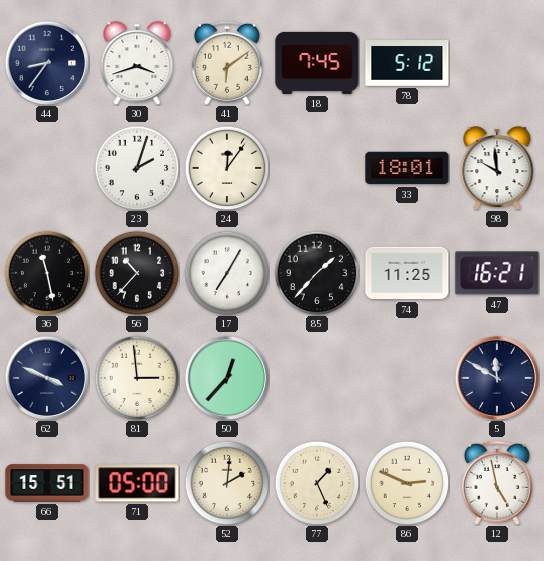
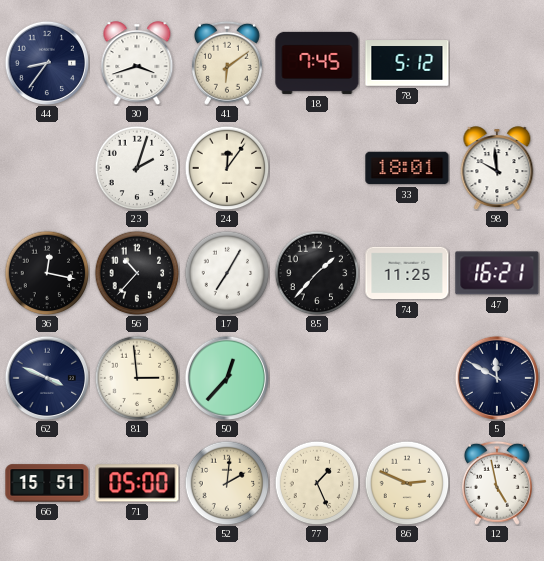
36: 11:28 -> 12:17 (47, 273)
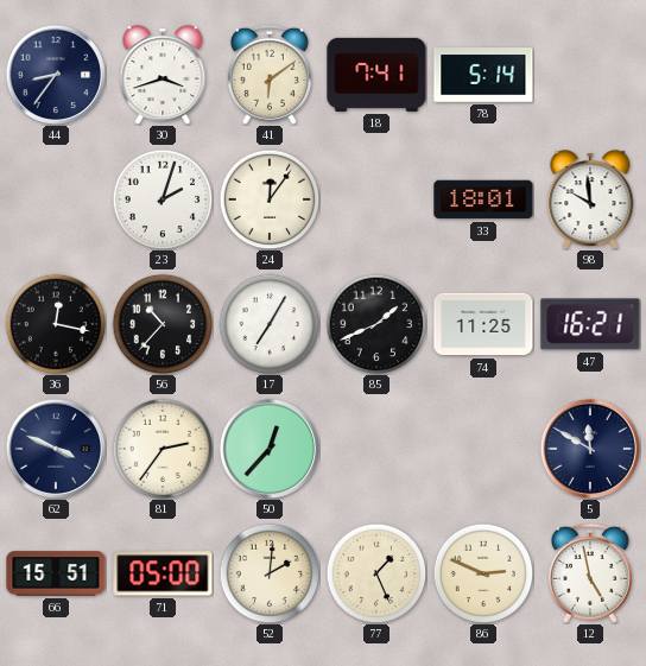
18: 7:45 -> 7:41 (376, 75)
78: 5:12 -> 5:14 (483, 75)
85: 1:37 -> 1:41 (376, 324)
81: 2:59 -> 2:36 (163, 449)
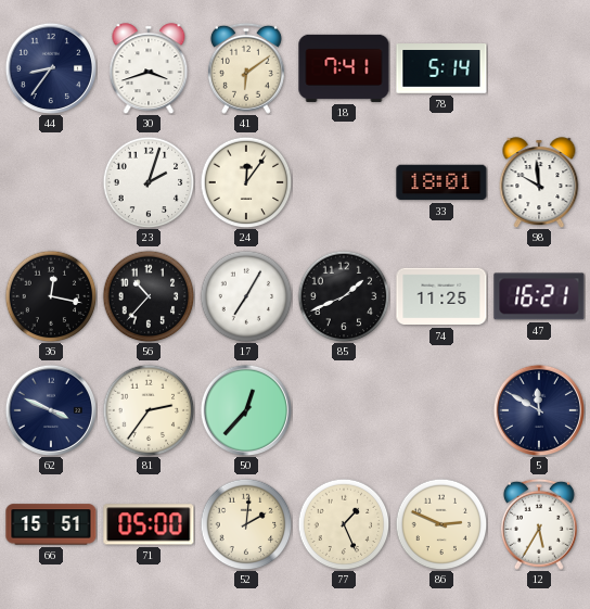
12: 4:58 -> 5:35 (539, 524)
